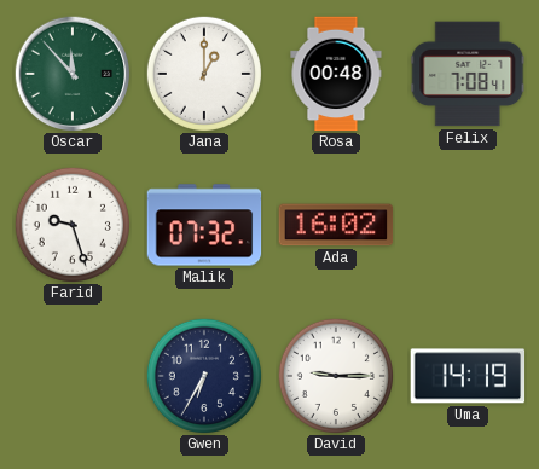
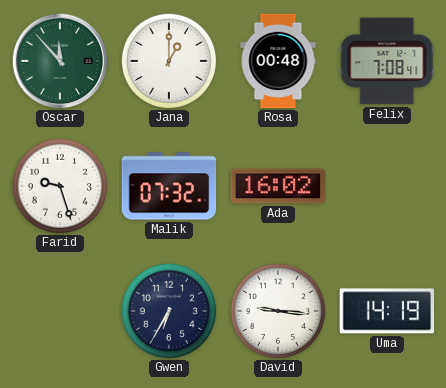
David: 9:15 -> 9:16 (277, 310)
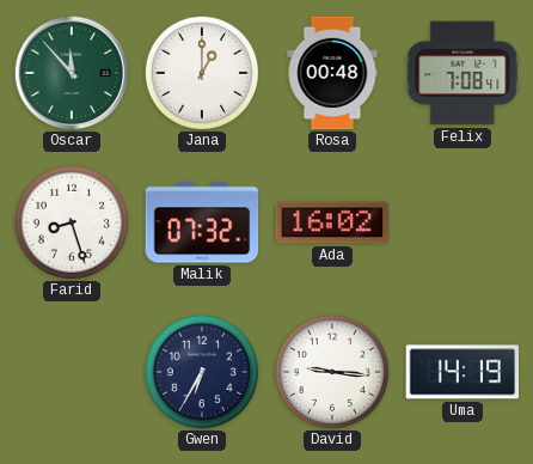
Farid: 9:27 -> 8:27 (71, 221)
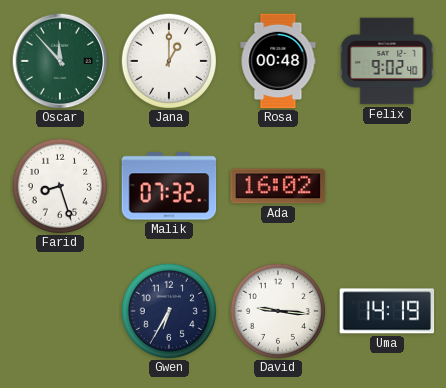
Felix: 7:08 -> 9:02 (387, 61)
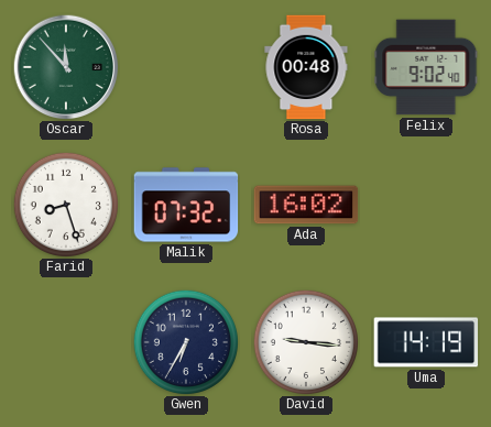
Jana: 1:00 -> none (168, 60)
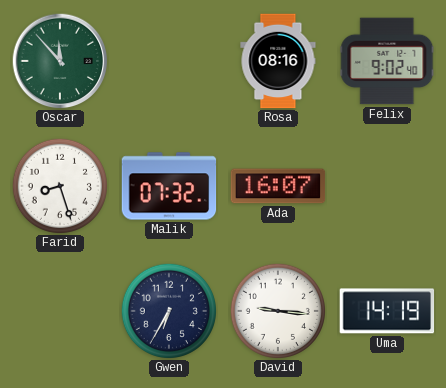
Rosa: 00:48 -> 08:16 (278, 61)
Ada: 16:02 -> 16:07 (278, 186)
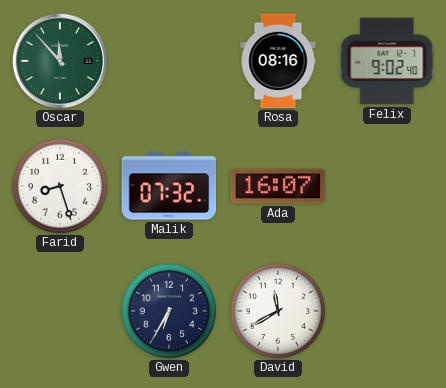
David: 9:16 -> 11:40 (277, 310)
Uma: 14:19 -> none (387, 311)
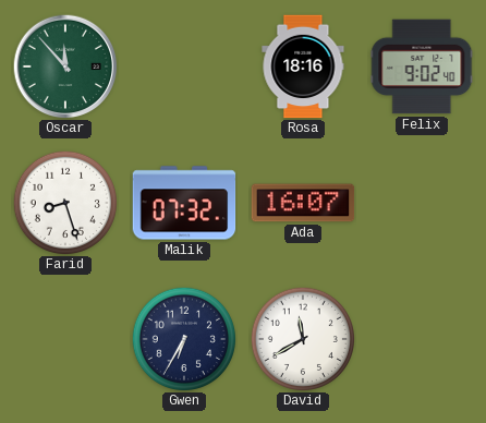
Rosa: 08:16 -> 18:16 (303, 67)
